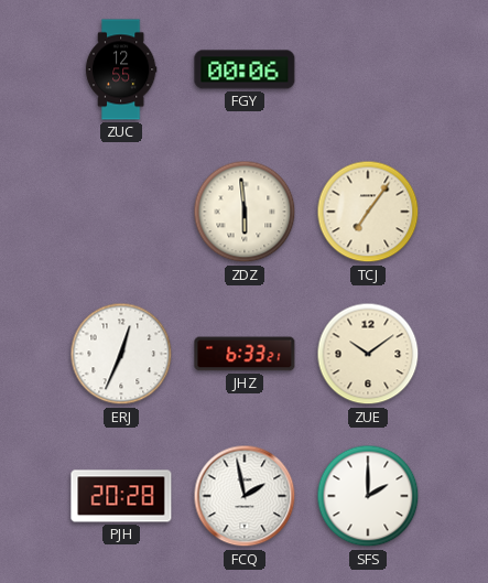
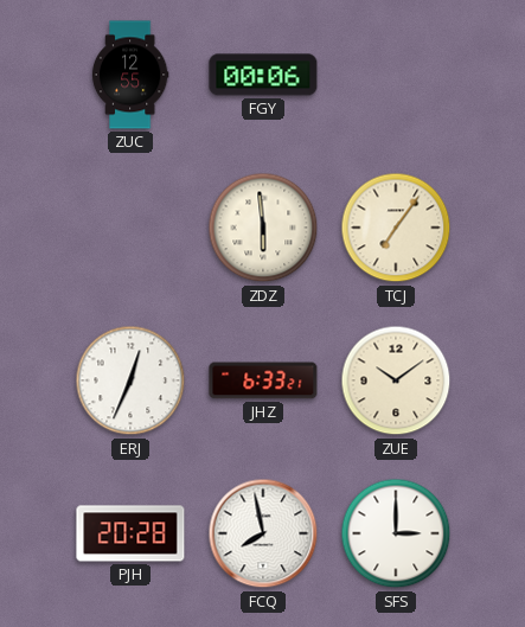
FCQ: 1:58 -> 7:58 (263, 533)
SFS: 2:00 -> 3:00 (396, 533)
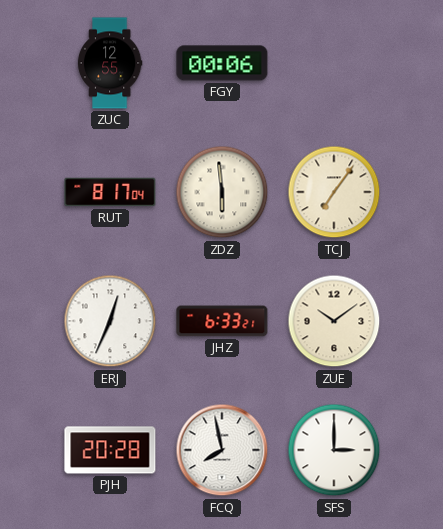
RUT: none -> 8:17 (110, 192)
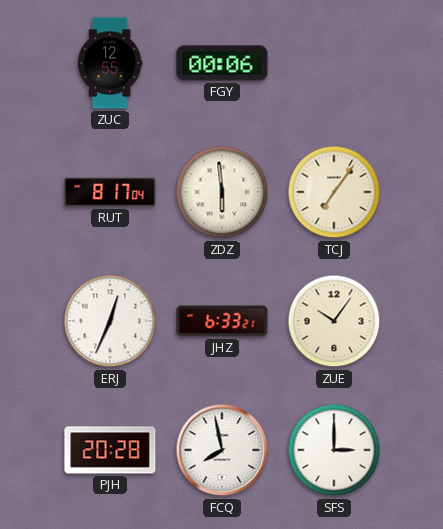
ZUE: 10:09 -> 10:06 (334, 321)
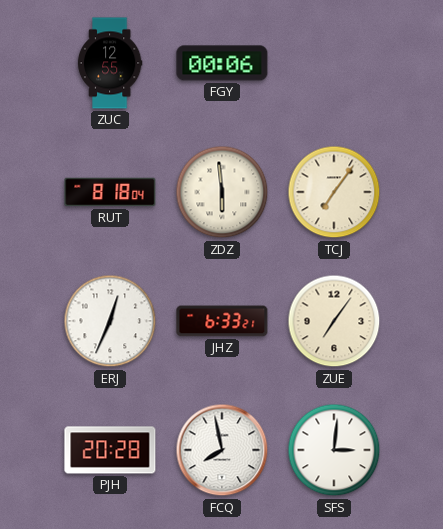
RUT: 8:17 -> 8:18 (110, 192)
ZUE: 10:06 -> 7:06 (334, 321)
SFS: 3:00 -> 3:01 (334, 450)
